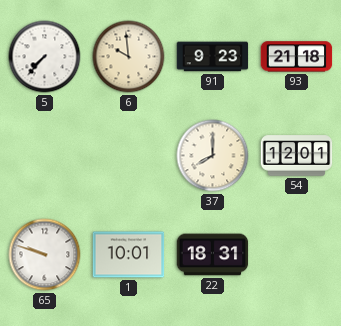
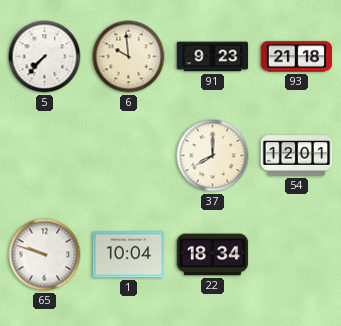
1: 10:01 -> 10:04 (129, 255)
22: 18:31 -> 18:34 (213, 255)
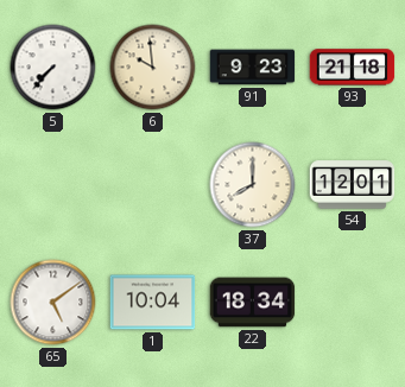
65: 9:48 -> 5:09 (53, 303)
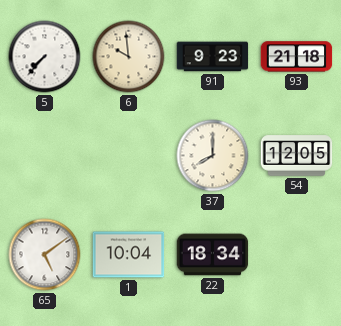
54: 12:01 -> 12:05 (297, 156)
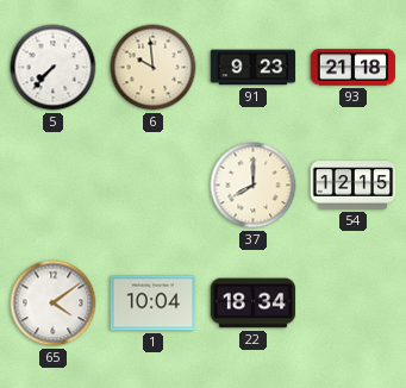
54: 12:05 -> 12:15 (354, 186)
65: 5:09 -> 4:09 (54, 303)
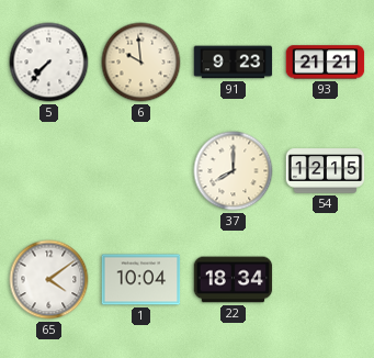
93: 21:18 -> 21:21 (326, 63)
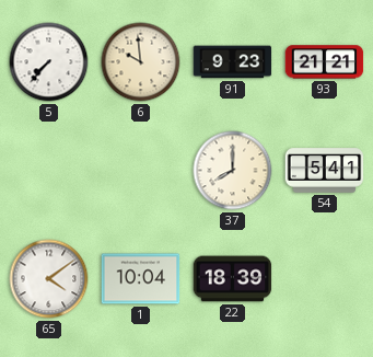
54: 12:15 -> 5:41 (325, 171)
22: 18:34 -> 18:39 (233, 279)
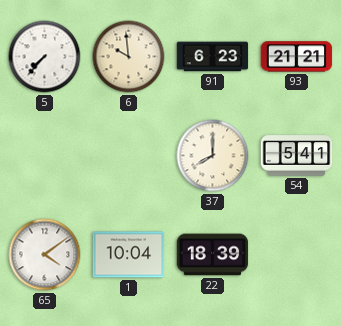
91: 9:23 -> 6:23 (213, 57)
